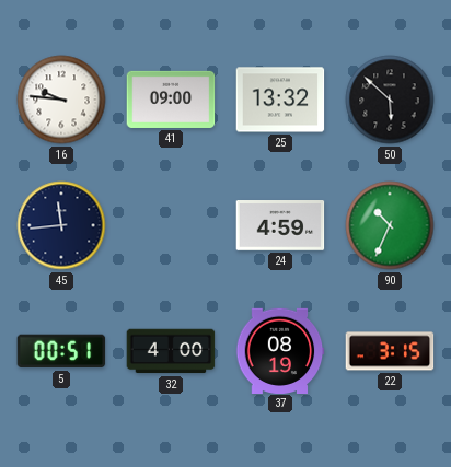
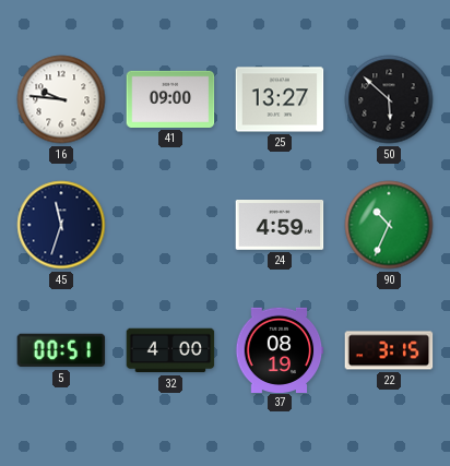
25: 13:32 -> 13:27 (280, 99)
45: 11:44 -> 11:33 (61, 225)
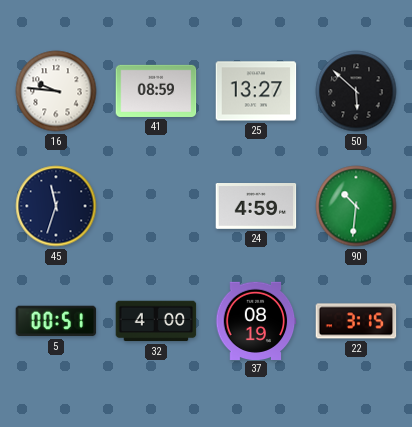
41: 09:00 -> 08:59 (156, 91)
90: 10:34 -> 10:31 (356, 206)
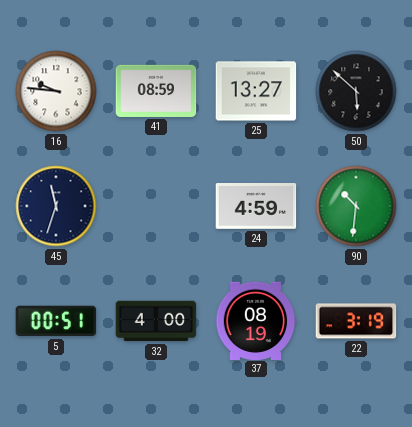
22: 3:15 -> 3:19 (356, 321)
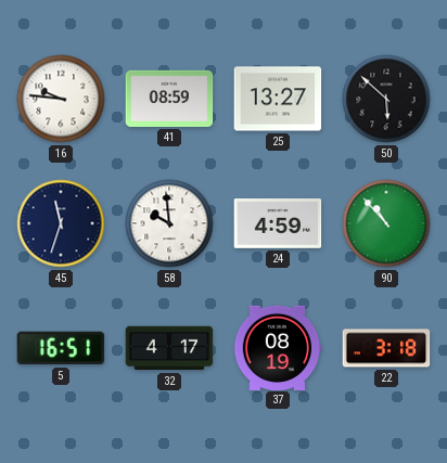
58: none -> 9:59 (169, 223)
90: 10:31 -> 10:53 (386, 223)
5: 00:51 -> 16:51 (61, 348)
32: 4:00 -> 4:17 (169, 348)
22: 3:19 -> 3:18 (386, 348)
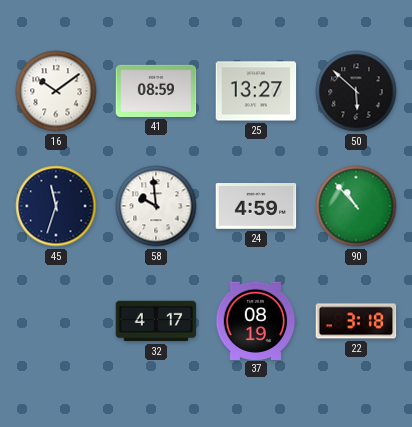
16: 9:46 -> 10:09 (56, 91)
5: 16:51 -> none (61, 348)
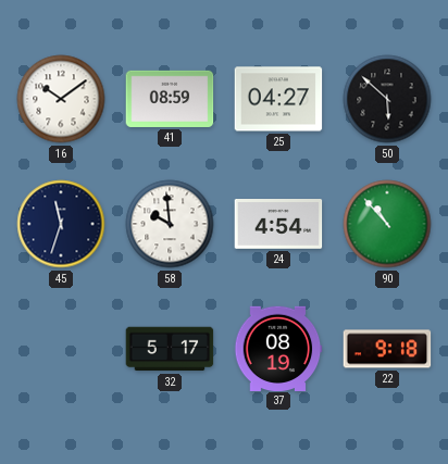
25: 13:27 -> 04:27 (278, 99)
24: 4:59 -> 4:54 (278, 225)
32: 4:17 -> 5:17 (170, 349)
22: 3:18 -> 9:18 (387, 349)
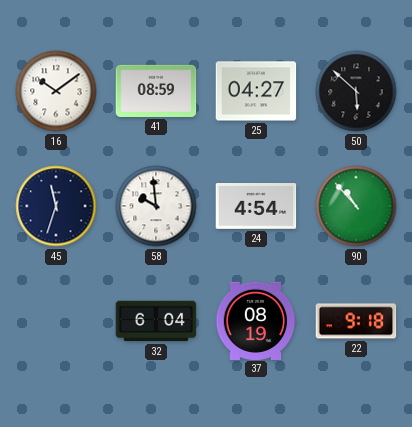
32: 5:17 -> 6:04 (156, 321)
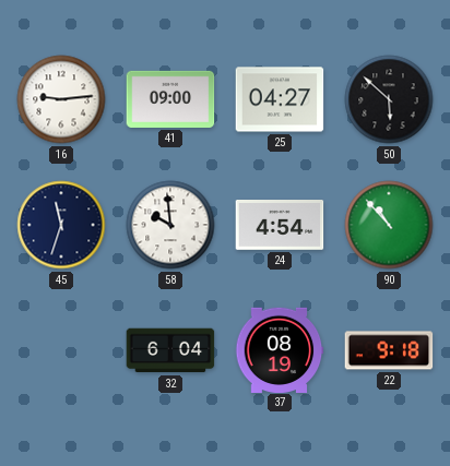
16: 10:09 -> 9:14 (61, 99)
41: 08:59 -> 09:00 (170, 99)
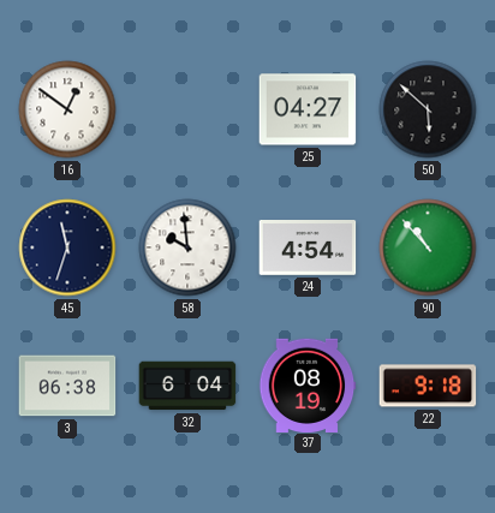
16: 9:14 -> 12:51 (67, 109)
41: 09:00 -> none (170, 99)
3: none -> 06:38 (67, 386)
